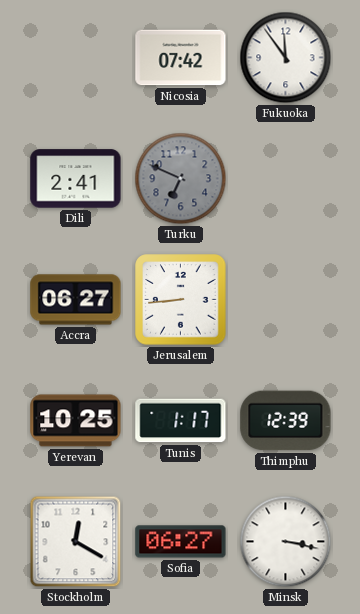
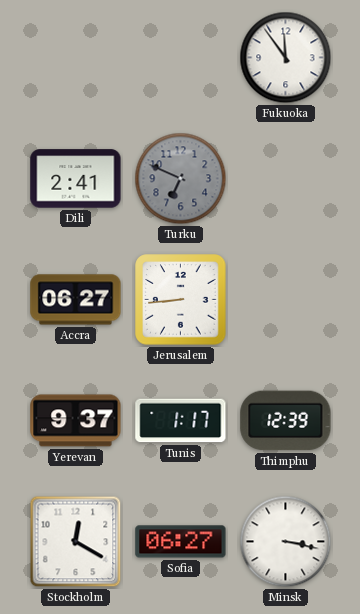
Nicosia: 07:42 -> none (181, 58)
Yerevan: 10:25 -> 9:37 (76, 421)
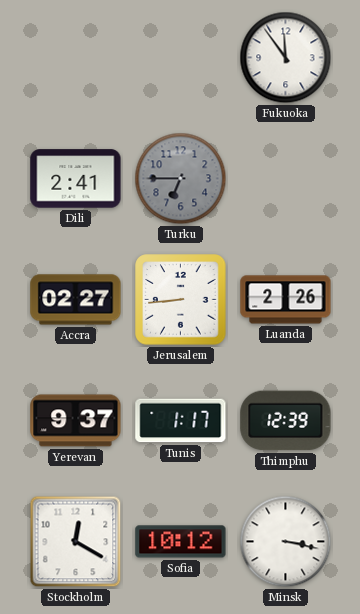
Turku: 6:49 -> 6:45 (181, 179)
Accra: 06:27 -> 02:27 (76, 300)
Luanda: none -> 2:26 (286, 300)
Sofia: 06:27 -> 10:12 (181, 542)
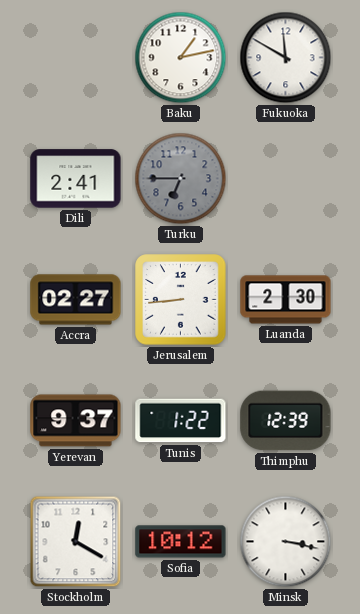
Baku: none -> 1:13 (181, 58)
Fukuoka: 11:54 -> 11:50 (286, 58)
Luanda: 2:26 -> 2:30 (286, 300)
Tunis: 1:17 -> 1:22 (181, 421)
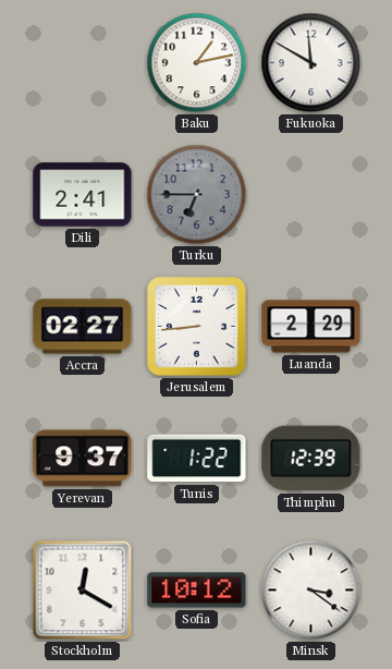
Luanda: 2:30 -> 2:29 (311, 327)
Minsk: 3:17 -> 3:21 (311, 591)
